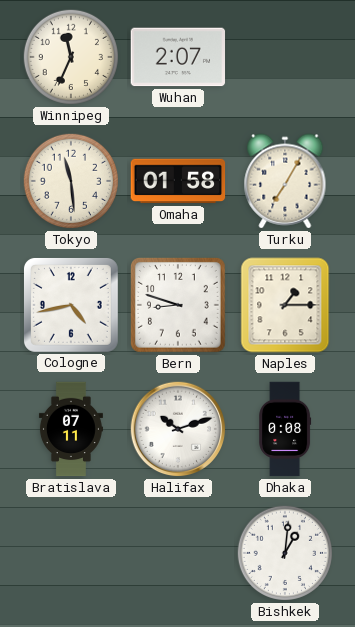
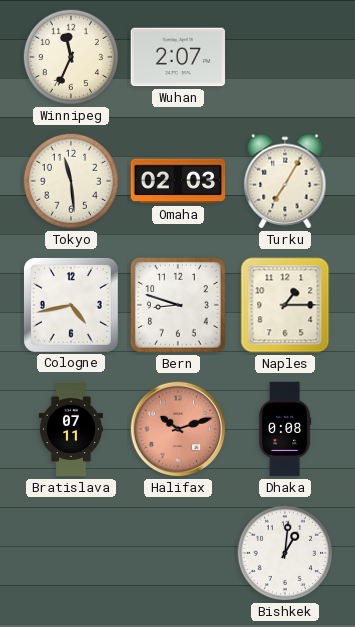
Omaha: 01:58 -> 02:03 (178, 181)
Halifax dial: white -> salmon (178, 429)
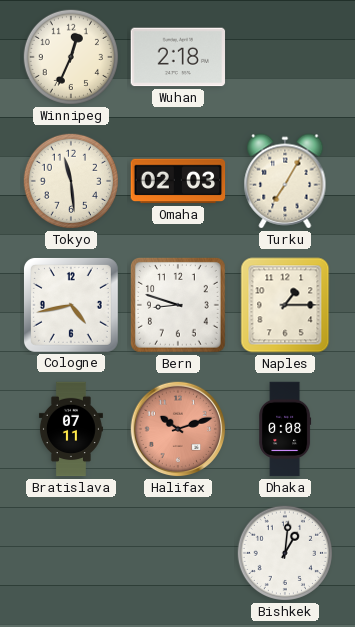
Winnipeg: 11:34 -> 12:34 (71, 57)
Wuhan: 2:07 -> 2:18 (178, 57)
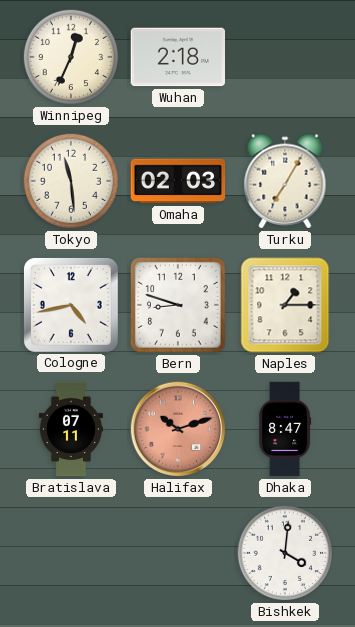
Dhaka: 0:08 -> 8:47 (285, 429)
Bishkek: 1:01 -> 4:01 (285, 553)
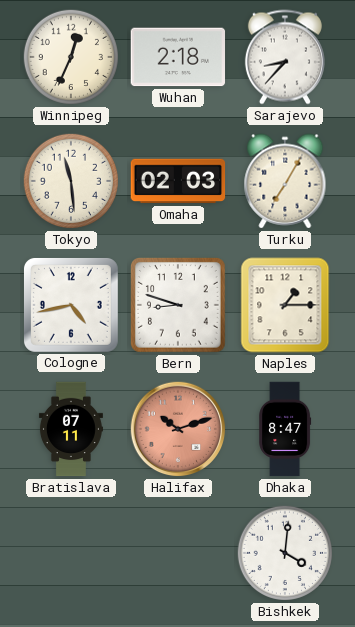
Sarajevo: none -> 8:37 (285, 57)
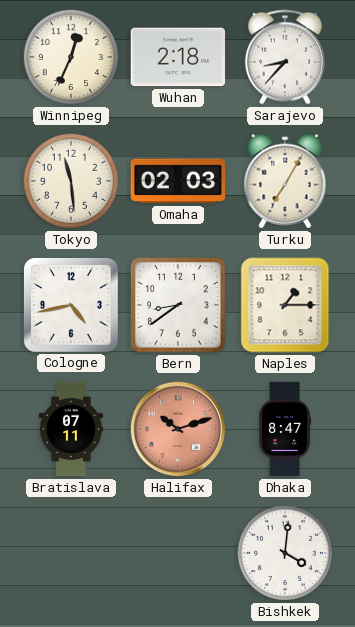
Bern: 8:48 -> 8:39 (178, 305)
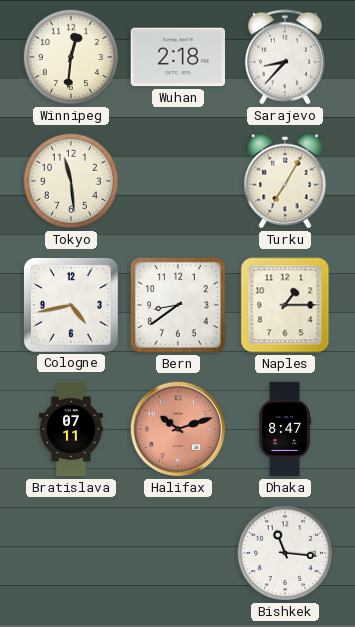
Winnipeg: 12:34 -> 12:31 (71, 57)
Omaha: 02:03 -> none (178, 181)
Bishkek: 4:01 -> 11:16 (285, 553)
